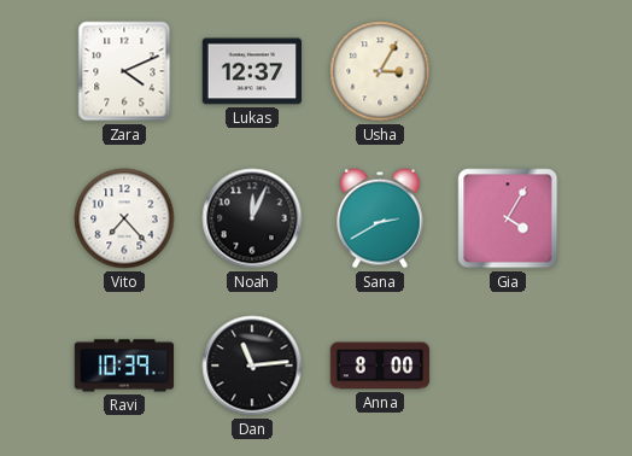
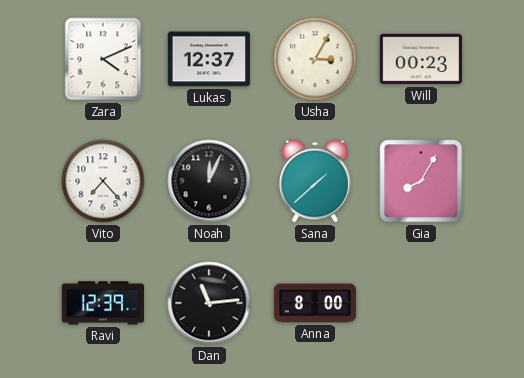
Will: none -> 00:23 (421, 59)
Sana: 2:40 -> 1:38 (316, 181)
Gia: 4:05 -> 8:05 (421, 181)
Ravi: 10:39 -> 12:39 (103, 303)
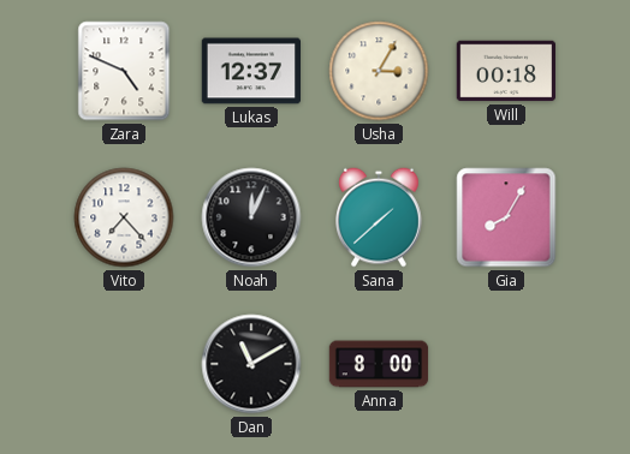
Zara: 4:11 -> 4:49 (124, 71)
Will: 00:23 -> 00:18 (506, 71)
Ravi: 12:39 -> none (103, 303)
Dan: 11:14 -> 11:10 (251, 364)
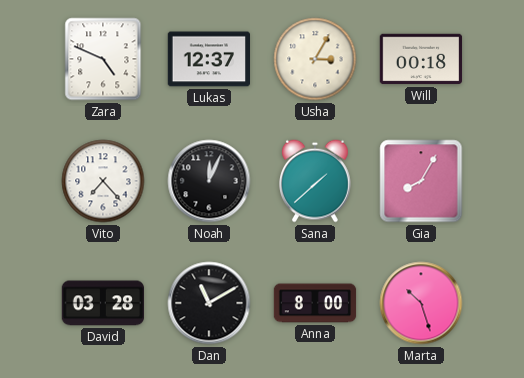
David: none -> 03:28 (102, 303)
Marta: none -> 10:27 (421, 303)
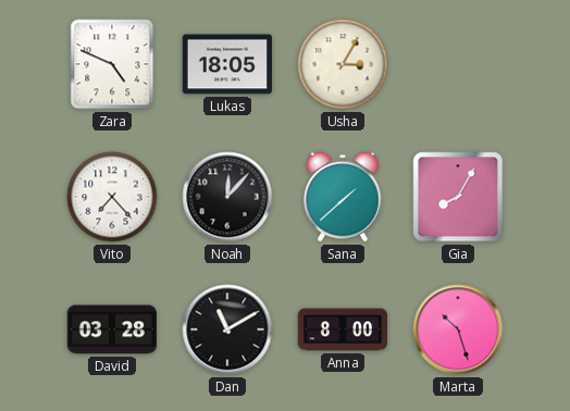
Lukas: 12:37 -> 18:05 (227, 64)
Will: 00:18 -> none (421, 59)
Noah: 12:04 -> 12:07 (227, 197)
